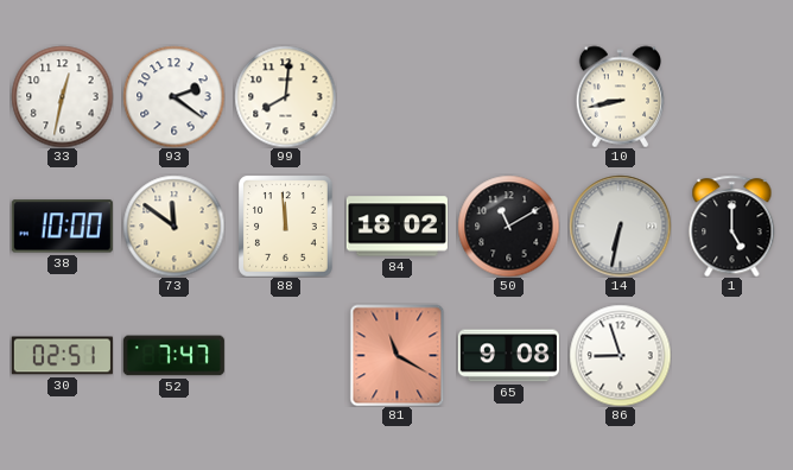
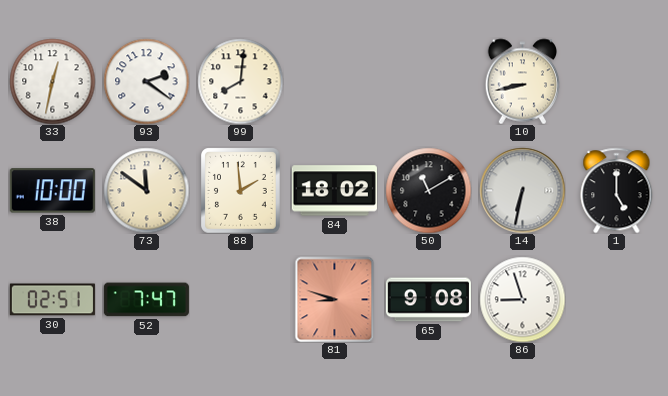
88: 11:59 -> 1:59 (241, 190)
81: 11:20 -> 8:48 (335, 299)
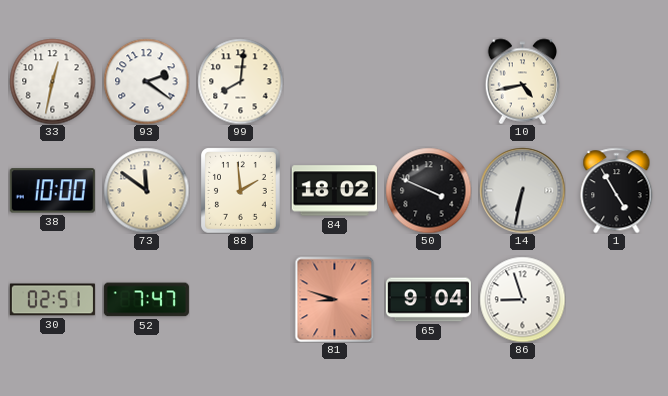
10: 8:43 -> 4:43 (523, 81)
50: 11:10 -> 3:49 (428, 190)
1: 5:00 -> 4:55 (617, 190)
65: 9:08 -> 9:04 (428, 300)
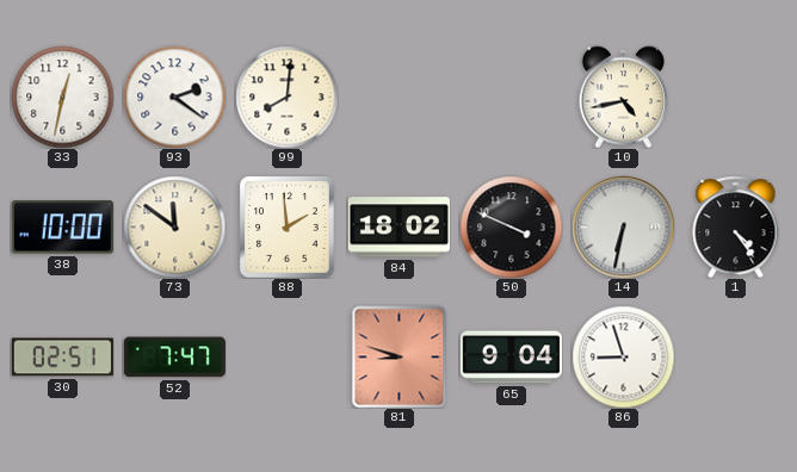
1: 4:55 -> 4:24 (736, 226)
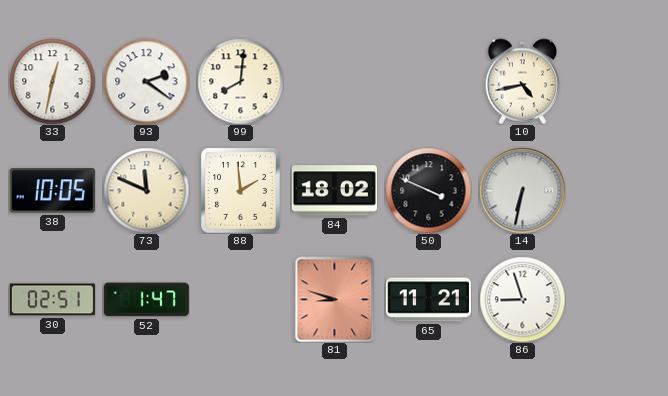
38: 10:00 -> 10:05 (52, 191)
73: 11:51 -> 11:49 (146, 190)
1: 4:24 -> none (736, 226)
52: 7:47 -> 1:47 (146, 300)
65: 9:04 -> 11:21 (428, 300)
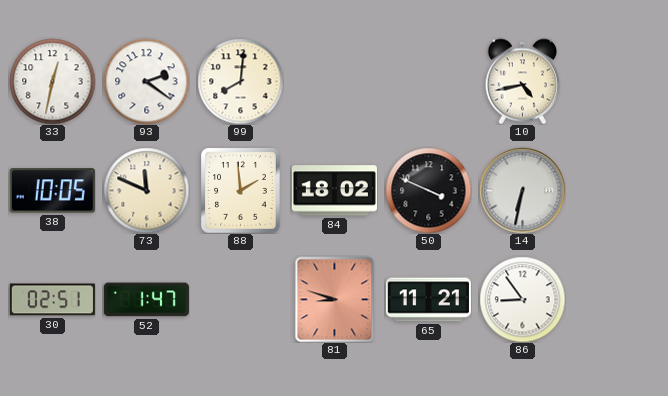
86: 8:57 -> 8:54 (522, 299)
